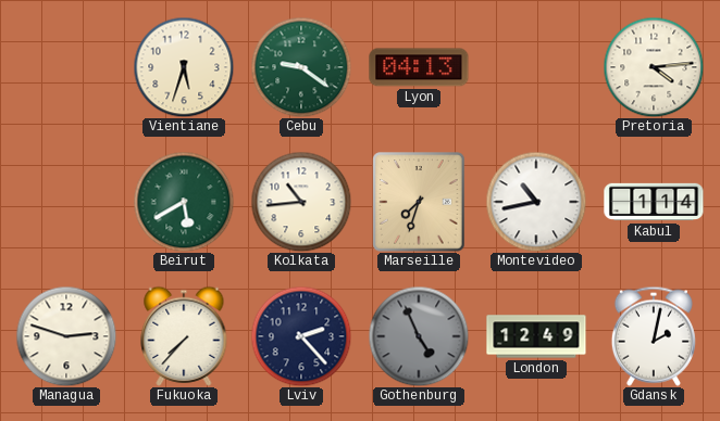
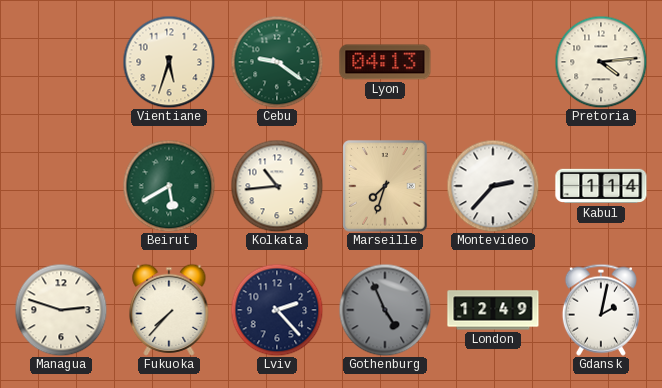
Montevideo: 10:43 -> 2:37 (493, 186)
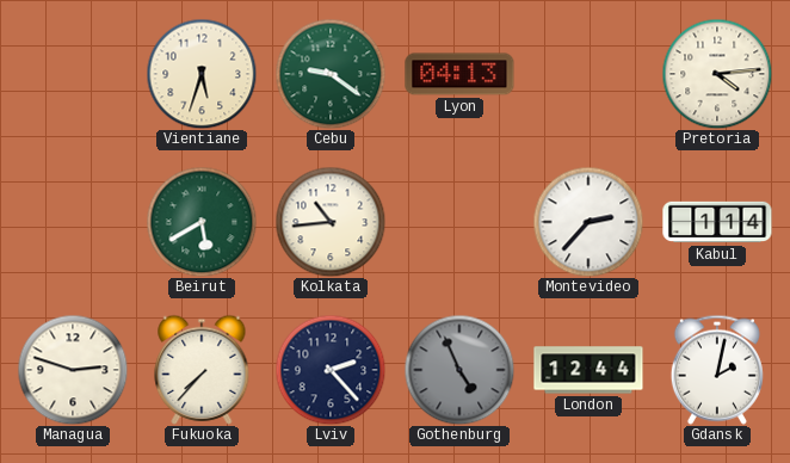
Marseille: 7:33 -> none (385, 186)
London: 12:49 -> 12:44 (588, 370)
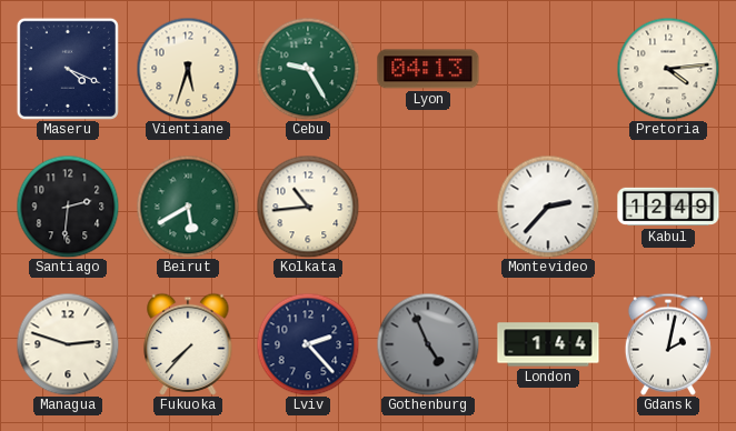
Maseru: none -> 4:19 (68, 69)
Cebu: 9:21 -> 9:25 (308, 69)
Santiago: none -> 2:31 (68, 207)
Kabul: 1:14 -> 12:49 (668, 207)
London: 12:44 -> 1:44 (548, 344)
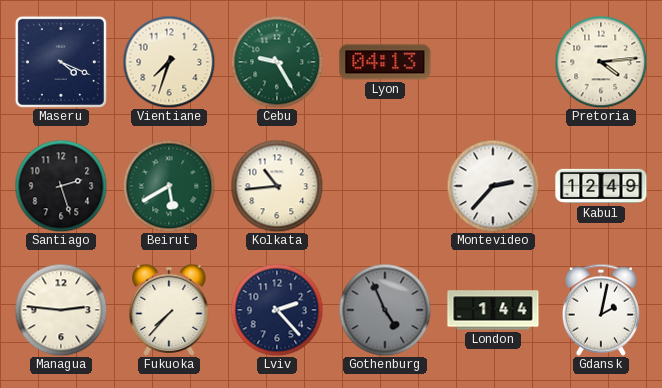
Vientiane: 5:33 -> 7:33 (169, 62)
Santiago: 2:31 -> 2:27 (61, 186)
Managua: 2:48 -> 2:46 (61, 310)
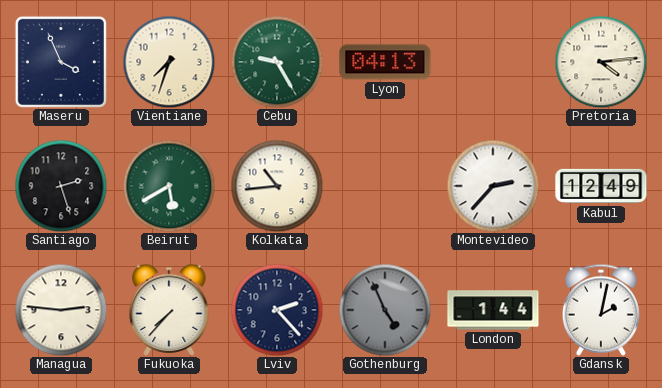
Maseru: 4:19 -> 3:56 (61, 62)
